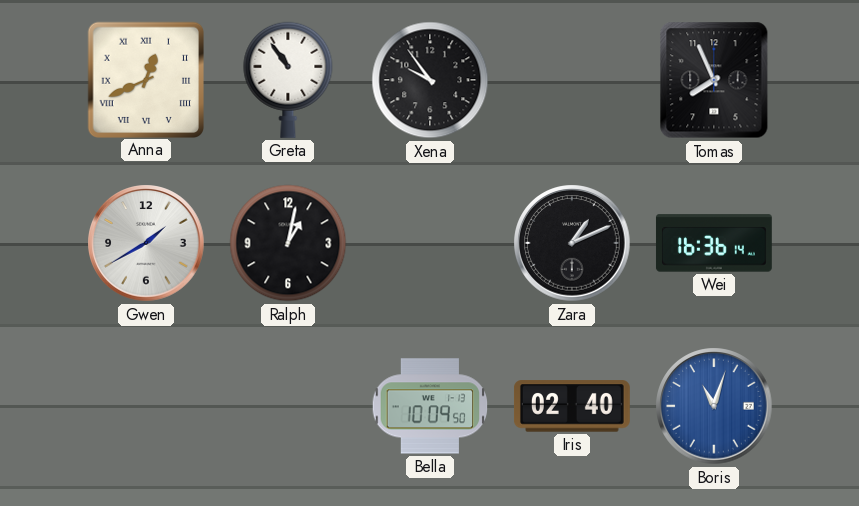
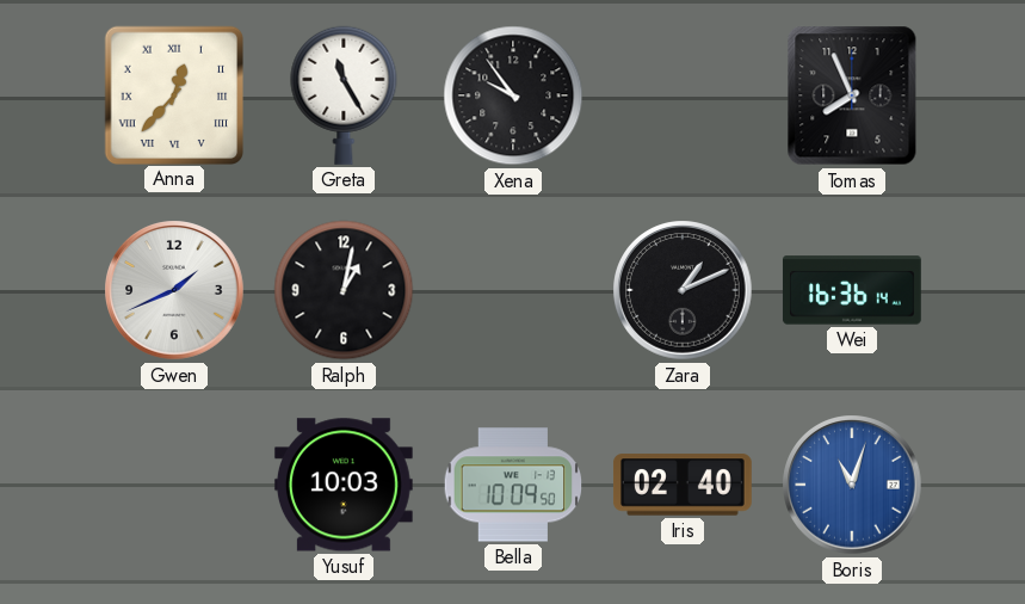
Anna: 12:41 -> 12:37 (173, 94)
Greta: 10:54 -> 11:25 (344, 95)
Gwen: 1:40 -> 1:41 (174, 290)
Yusuf: none -> 10:03 (344, 485)
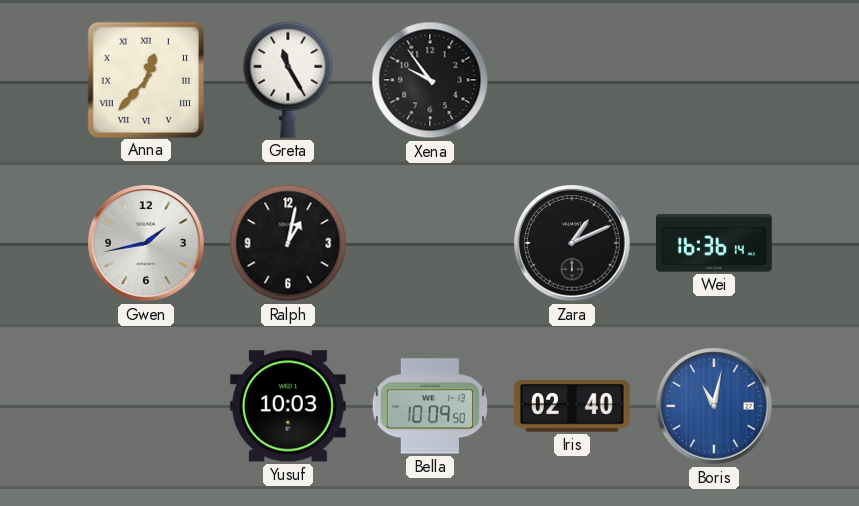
Tomas: 7:56 -> none (852, 95)
Gwen: 1:41 -> 1:43 (146, 243)
Boris: 11:03 -> 11:02 (714, 406)
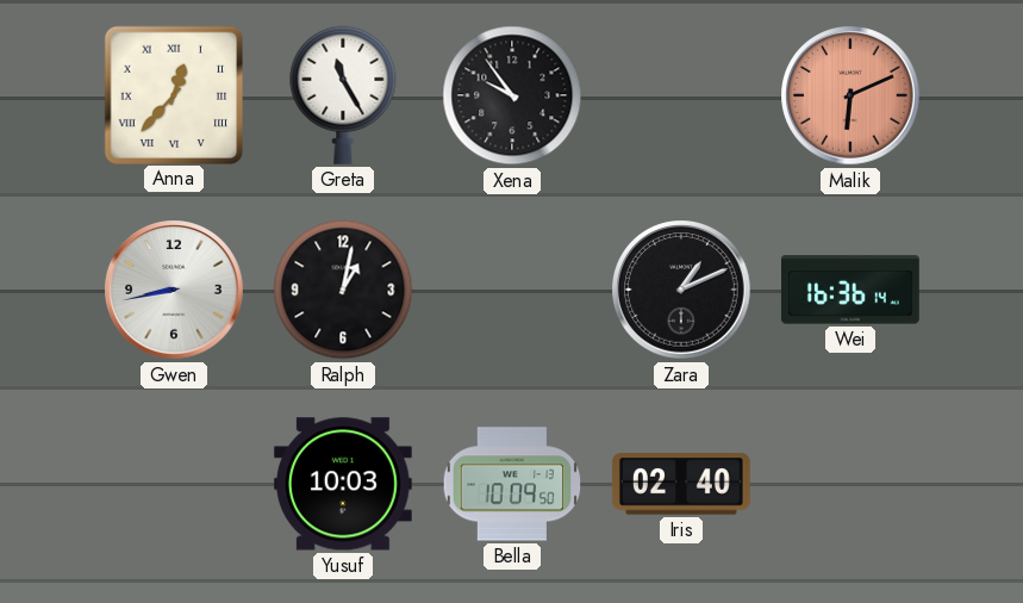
Malik: none -> 6:11 (850, 95)
Gwen: 1:43 -> 8:43 (174, 290)
Boris: 11:02 -> none (714, 406)
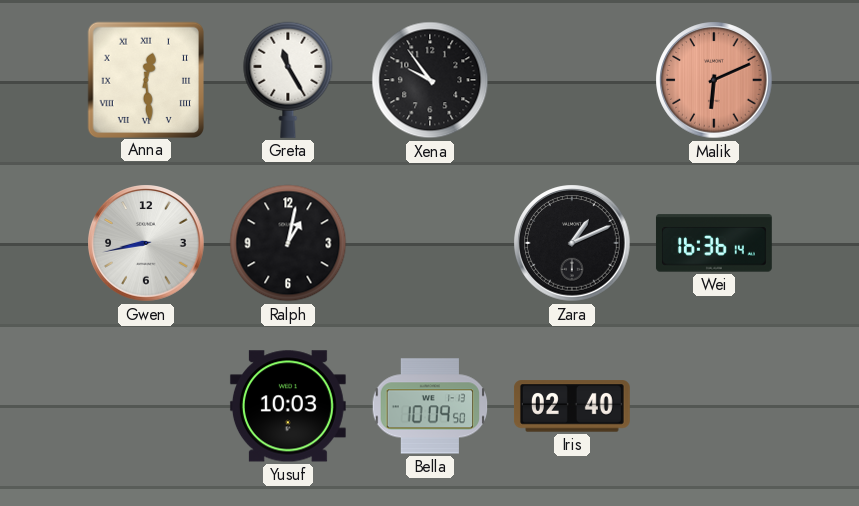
Anna: 12:37 -> 12:29 (145, 79)
